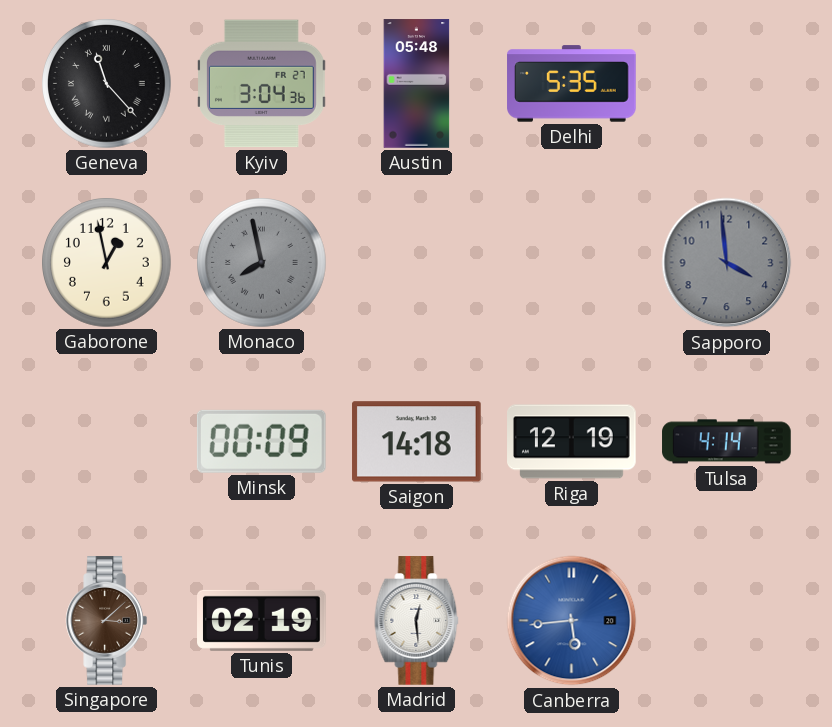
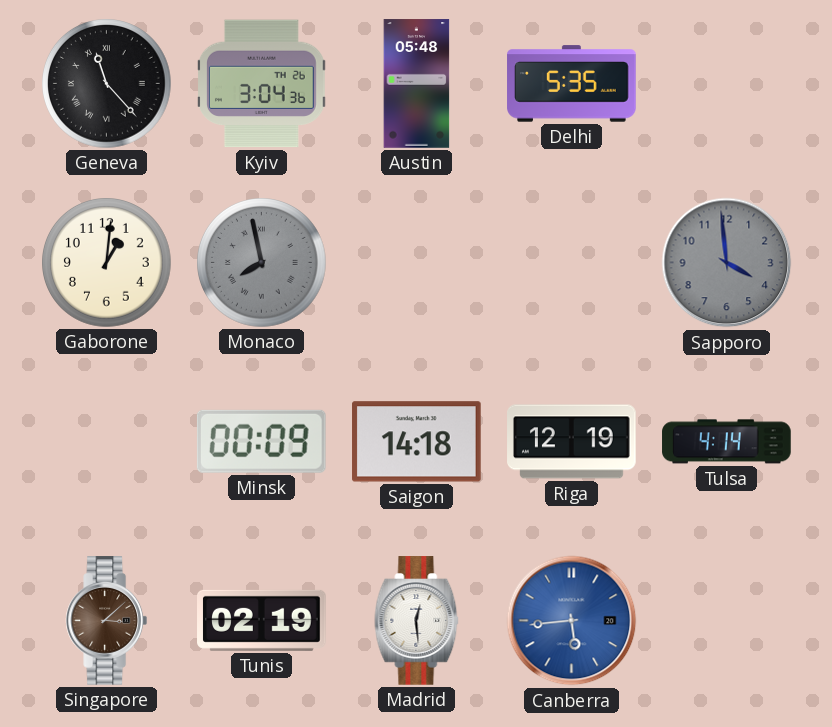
Kyiv date: FR 27 -> TH 26 (262, 84)
Gaborone: 12:58 -> 1:01 (107, 263)
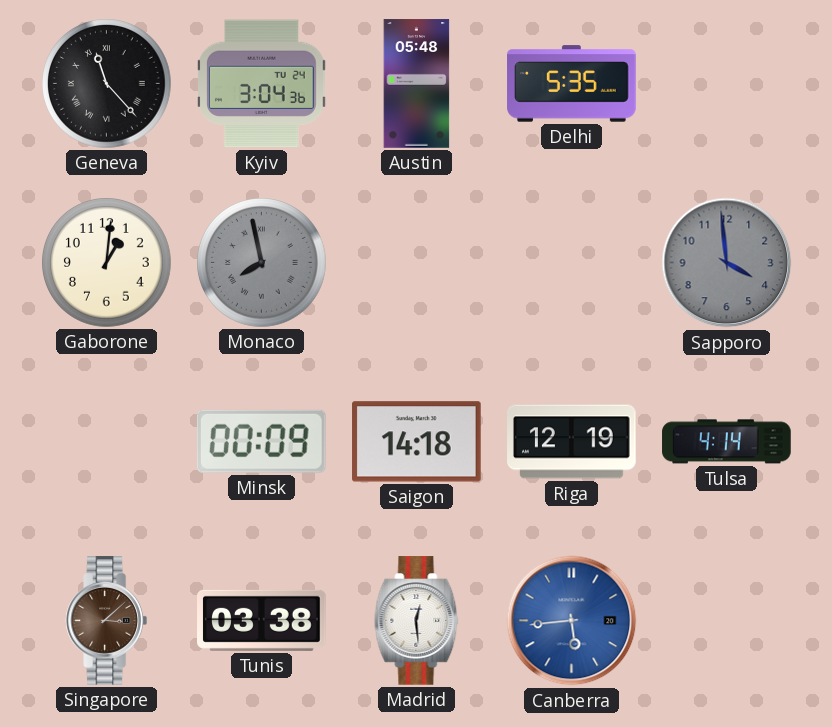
Kyiv date: TH 26 -> TU 24 (262, 84)
Tunis: 02:19 -> 03:38 (262, 620)
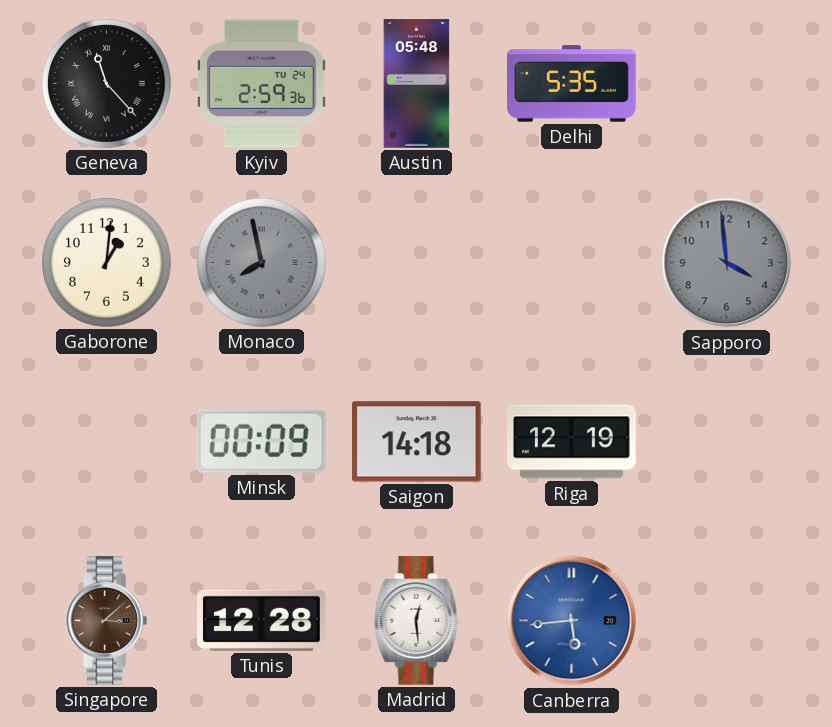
Kyiv: 3:04 -> 2:59 (262, 84)
Tulsa: 4:14 -> none (727, 442)
Tunis: 03:38 -> 12:28 (262, 620)
